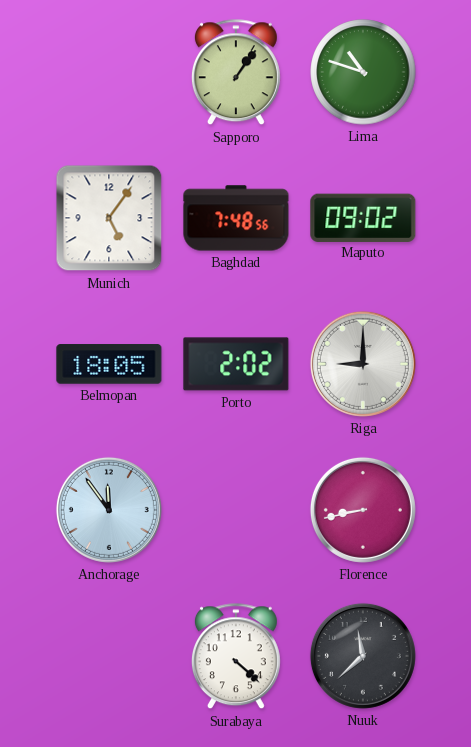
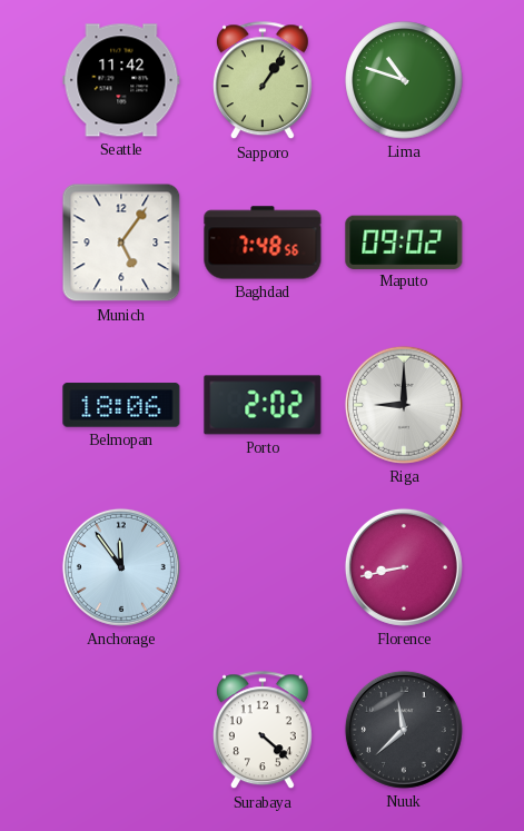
Seattle: none -> 11:42 (121, 80)
Belmopan: 18:05 -> 18:06 (121, 405)
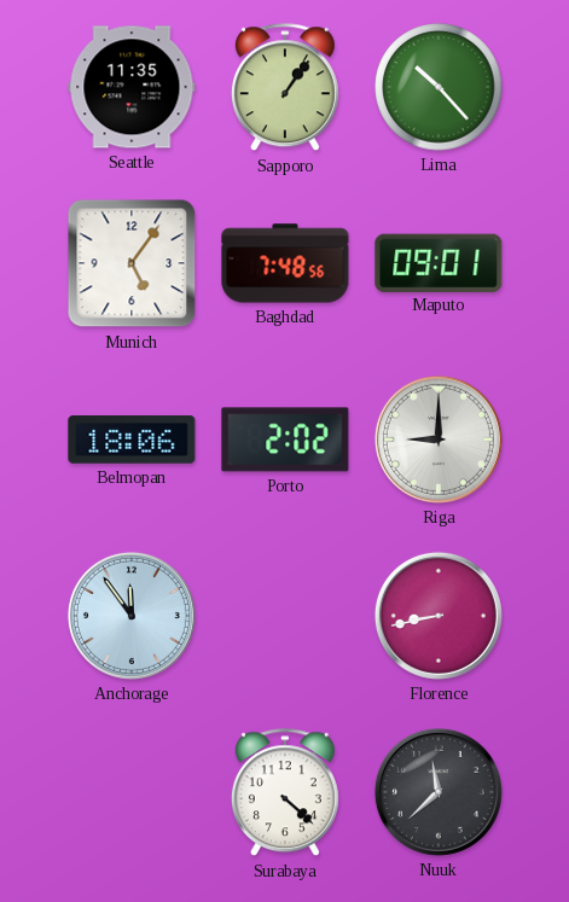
Seattle: 11:42 -> 11:35 (132, 87)
Lima: 10:48 -> 10:23 (439, 87)
Maputo: 09:02 -> 09:01 (439, 262)
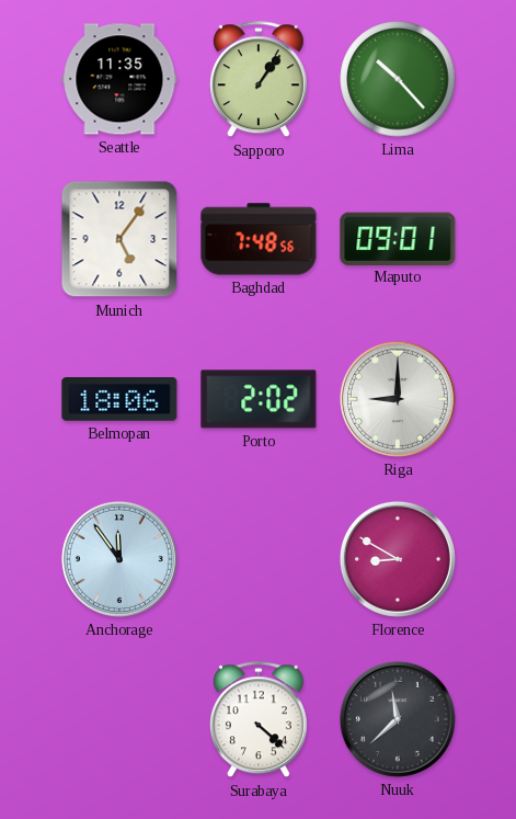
Florence: 8:43 -> 8:50 (398, 559)
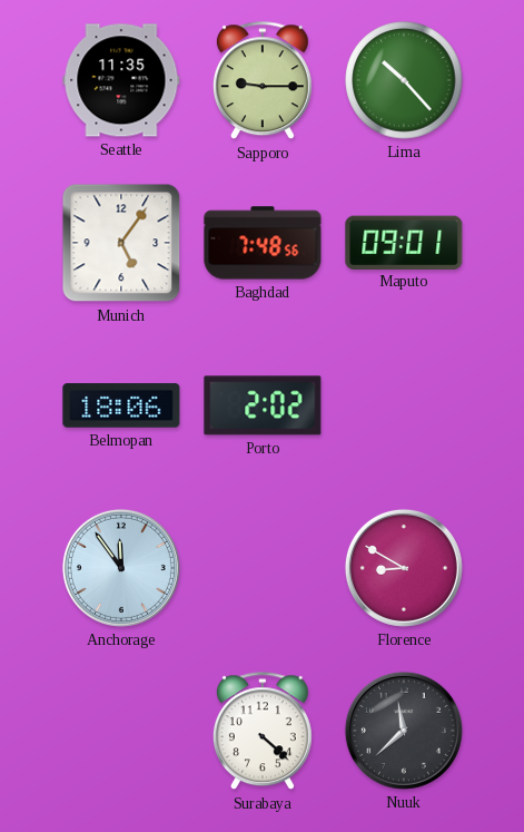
Sapporo: 1:06 -> 9:15 (263, 81)
Riga: 9:00 -> none (398, 399)
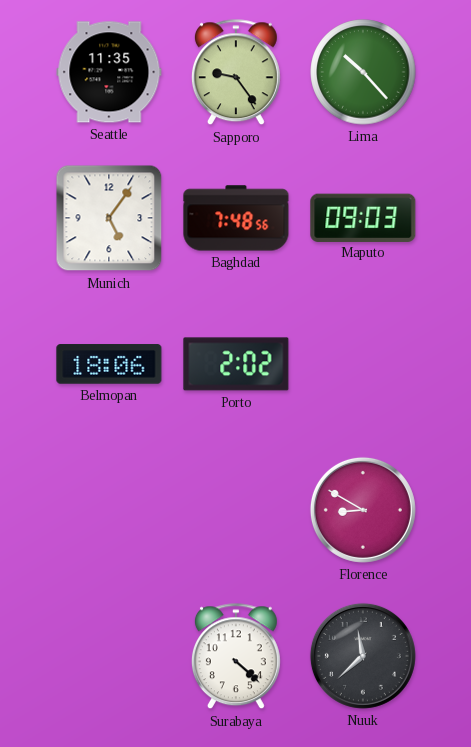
Sapporo: 9:15 -> 9:24 (236, 73)
Maputo: 09:01 -> 09:03 (363, 217)
Anchorage: 11:54 -> none (121, 568)
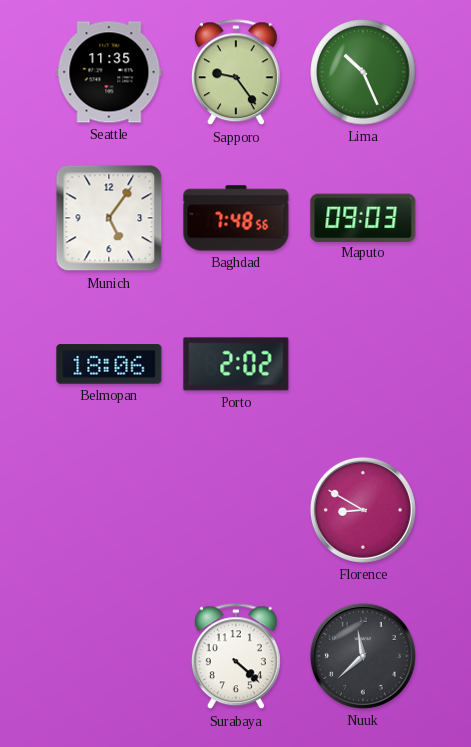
Lima: 10:23 -> 10:26 (363, 72)
